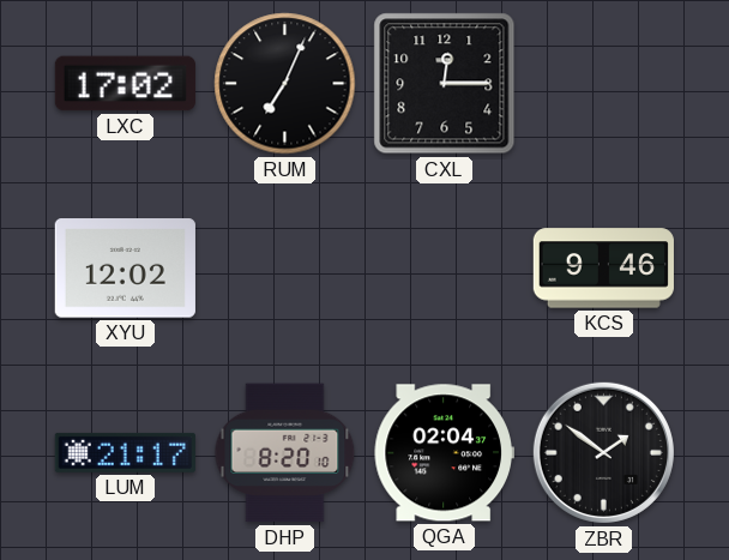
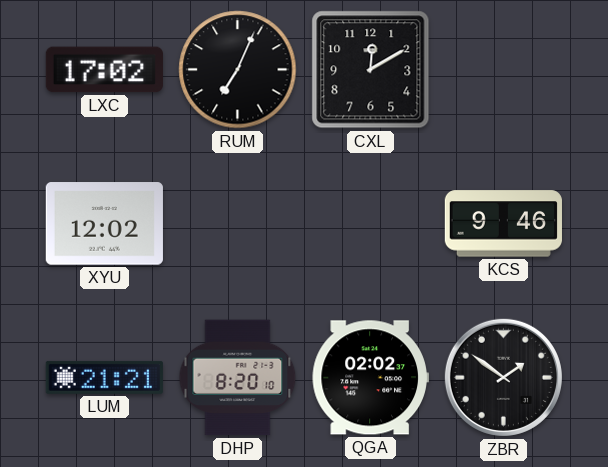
CXL: 12:15 -> 12:10 (371, 70)
LUM: 21:17 -> 21:21 (104, 377)
QGA: 02:04 -> 02:02 (370, 378)
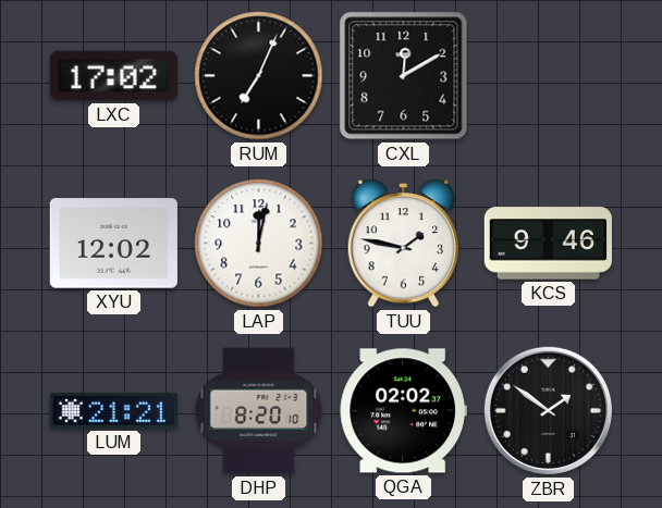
LAP: none -> 12:02 (259, 244)
TUU: none -> 1:47 (403, 244)
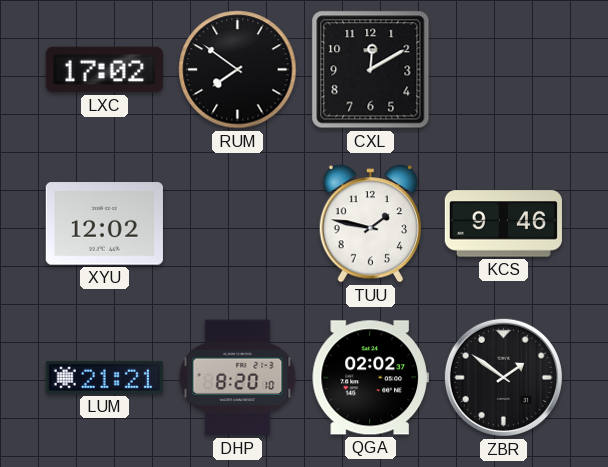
RUM: 7:04 -> 7:51 (238, 70)
LAP: 12:02 -> none (259, 244)
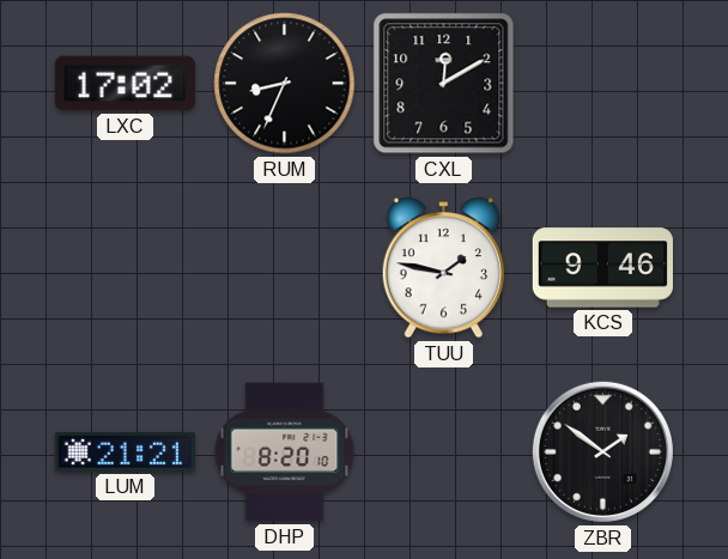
RUM: 7:51 -> 8:34 (285, 84)
XYU: 12:02 -> none (104, 224)
QGA: 02:02 -> none (370, 378)
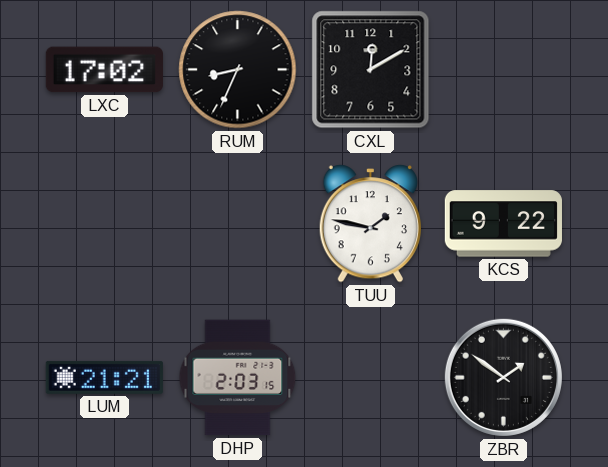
KCS: 9:46 -> 9:22 (503, 224)
DHP: 8:20 -> 2:03 (238, 378)
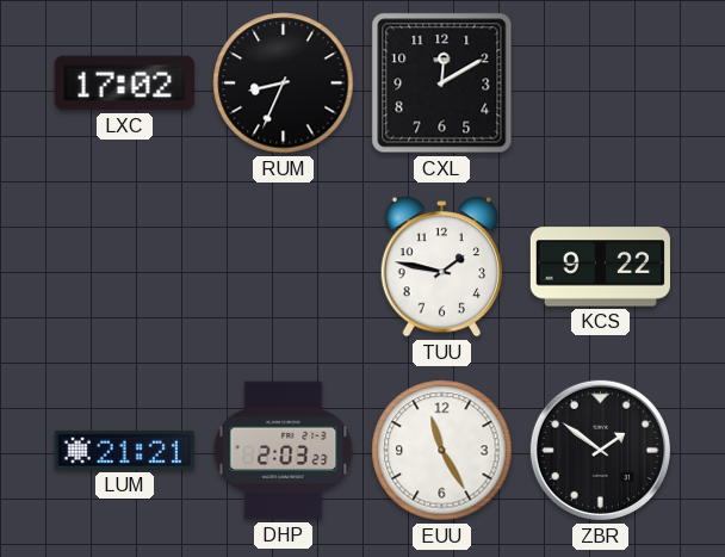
DHP: 2:03:15 -> 2:03:23 (284, 451)
EUU: none -> 11:25 (442, 451)
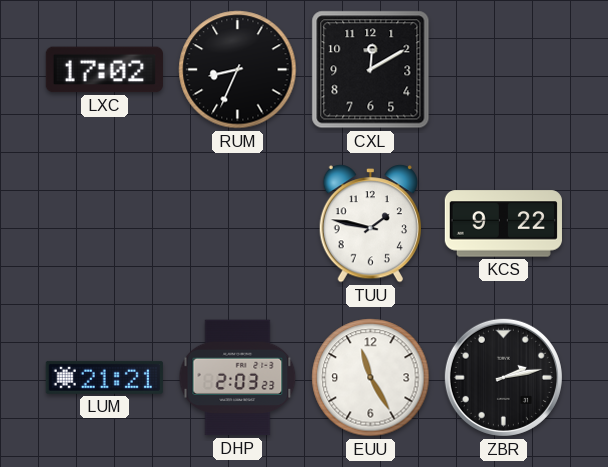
ZBR: 1:51 -> 2:13 (503, 377)
